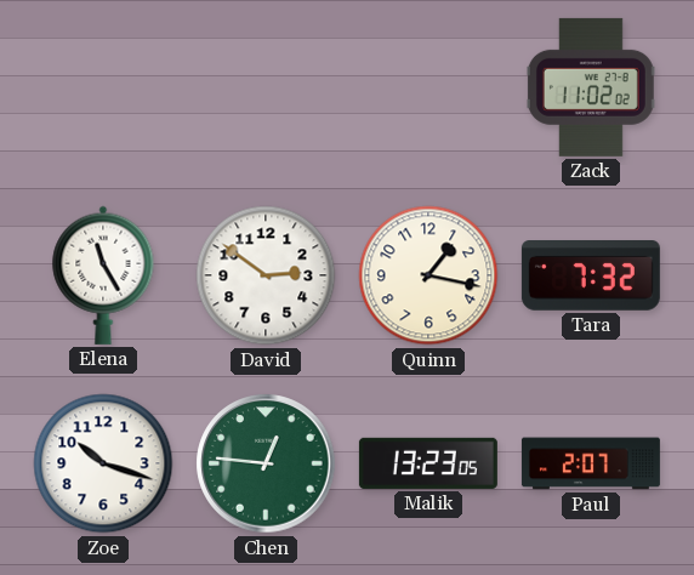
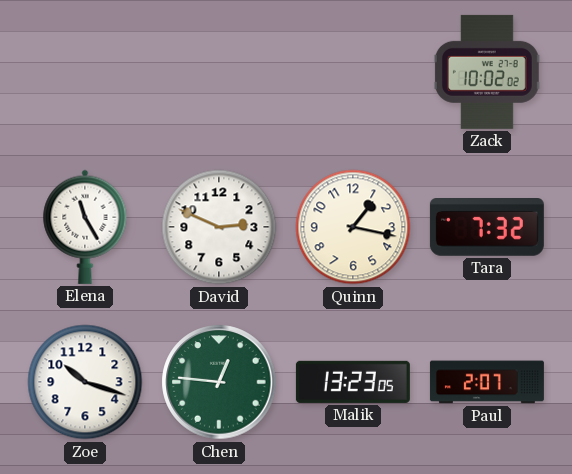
Zack: 11:02 -> 10:02 (487, 72)
David: 2:51 -> 2:49 (219, 227)
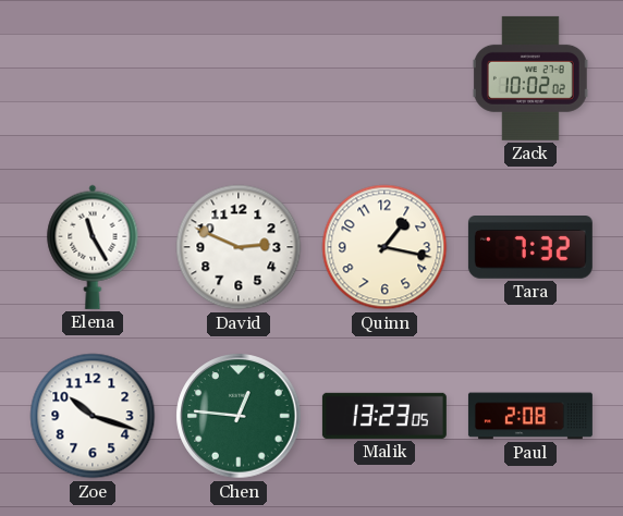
Paul: 2:07 -> 2:08 (530, 416)
